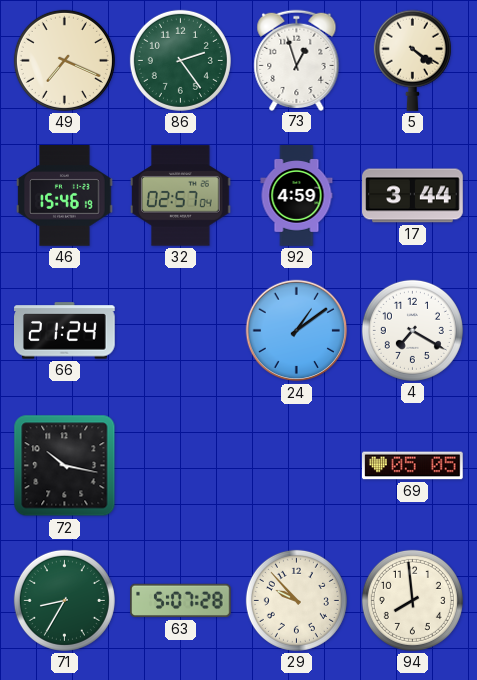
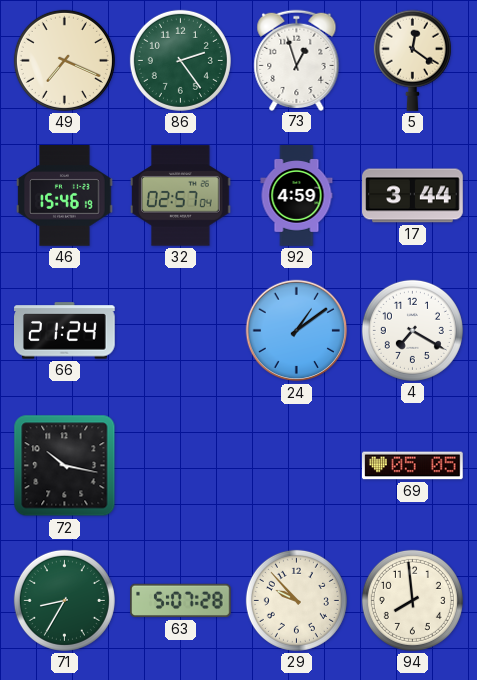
5: 4:21 -> 12:21 (412, 60)
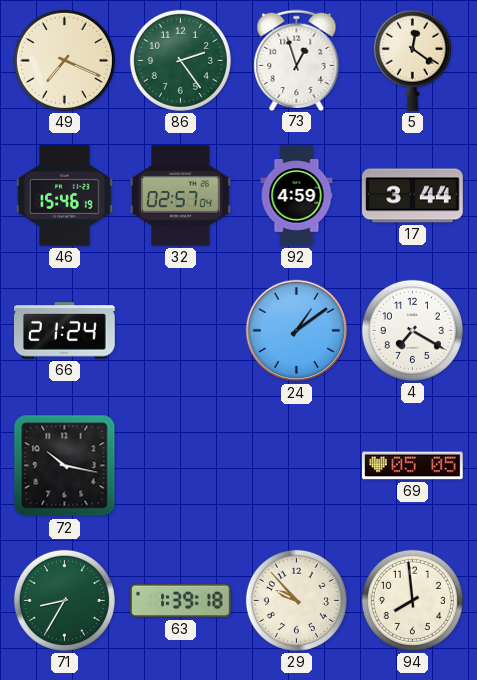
63: 5:07 -> 1:39 (181, 601)
